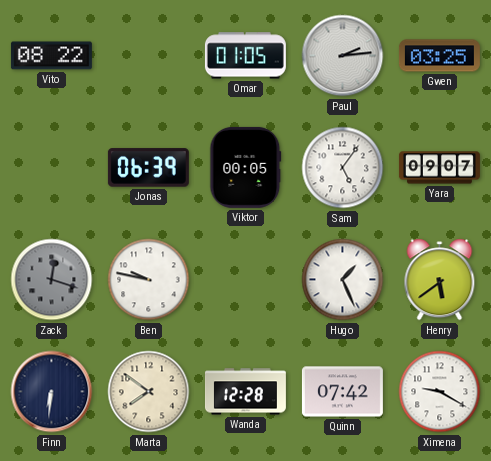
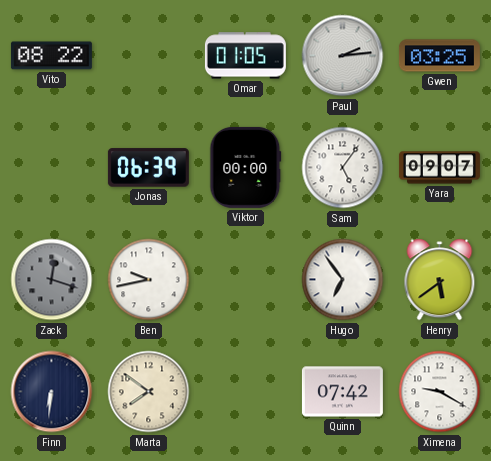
Viktor: 00:05 -> 00:00 (246, 167)
Ben: 9:47 -> 9:43 (149, 280)
Hugo: 1:26 -> 6:54 (343, 280)
Wanda: 12:28 -> none (245, 392)
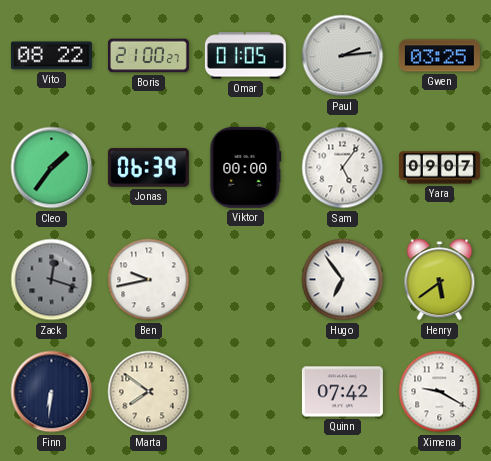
Boris: none -> 21:00 (148, 56)
Cleo: none -> 1:36 (52, 168)
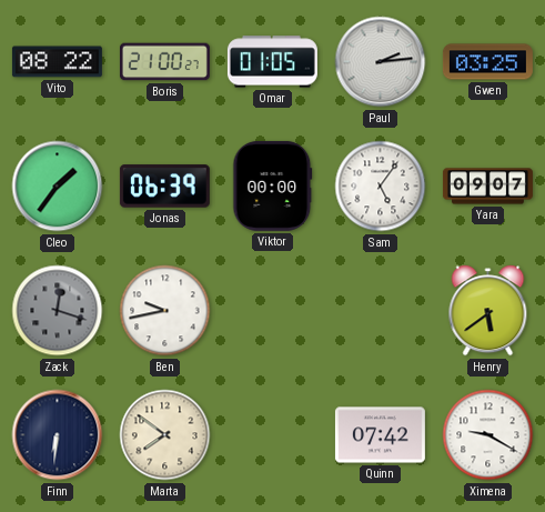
Hugo: 6:54 -> none (343, 280)
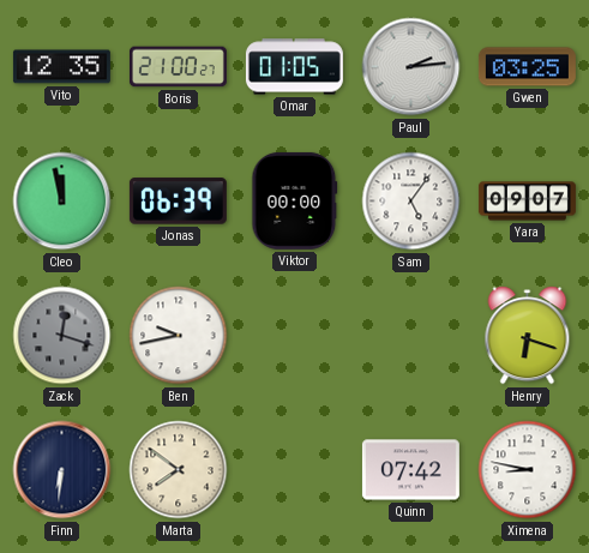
Vito: 08:22 -> 12:35 (61, 67)
Cleo: 1:36 -> 11:58 (62, 202)
Henry: 5:39 -> 6:18 (528, 336)
Ximena: 9:20 -> 8:47 (528, 470)
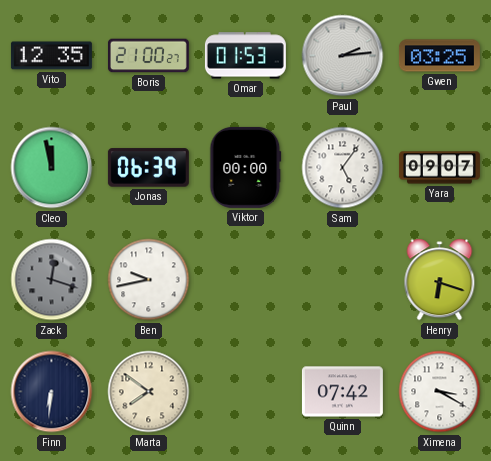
Omar: 01:05 -> 01:53 (245, 56)
Ximena: 8:47 -> 3:20 (440, 392)
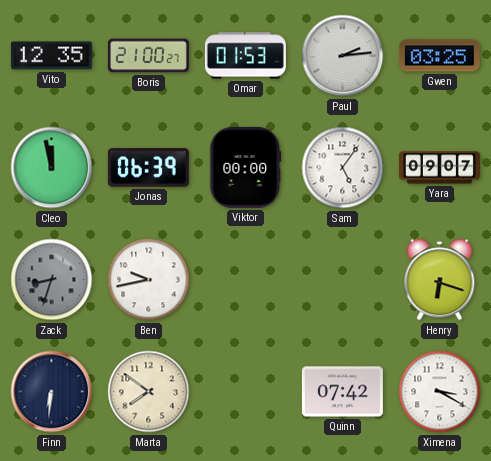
Zack: 12:18 -> 8:33 (52, 280)
